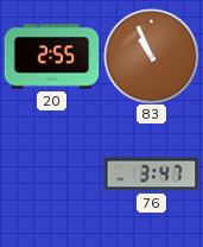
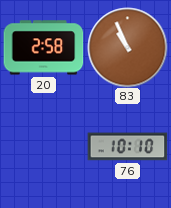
20: 2:55 -> 2:58 (43, 48)
76: 3:47 -> 10:10 (127, 147)
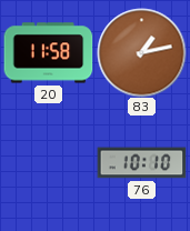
20: 2:58 -> 11:58 (48, 53)
83: 10:56 -> 1:13 (141, 52)
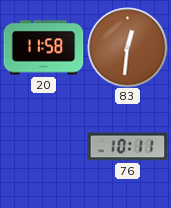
83: 1:13 -> 12:31 (127, 47)
76: 10:10 -> 10:11 (127, 147)
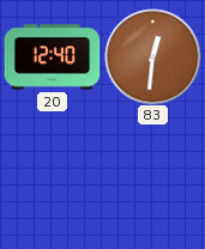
20: 11:58 -> 12:40 (52, 57)
76: 10:11 -> none (127, 147)
